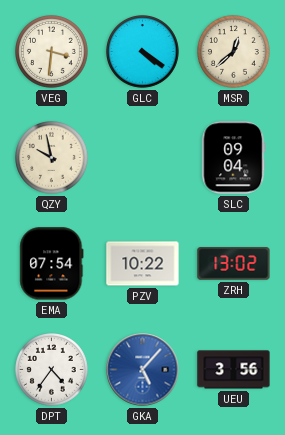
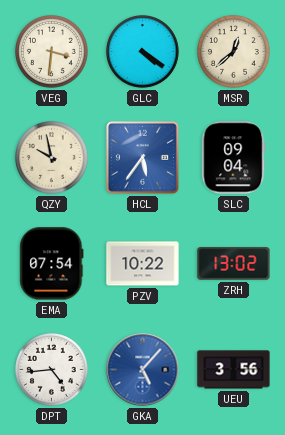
HCL: none -> 5:36 (142, 157)
DPT: 4:36 -> 4:44 (52, 370)
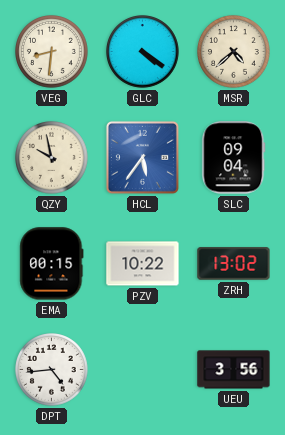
VEG: 3:31 -> 8:31 (52, 52)
MSR: 12:38 -> 4:38 (234, 52)
EMA: 07:54 -> 00:15 (52, 264)
GKA: 5:07 -> none (143, 370)
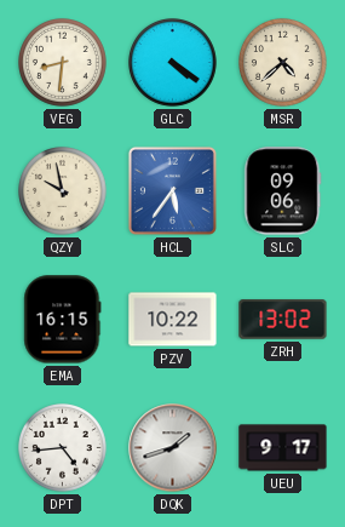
SLC: 09:04 -> 09:06 (283, 191)
EMA: 00:15 -> 16:15 (63, 320)
DQK: none -> 1:42 (173, 448)
UEU: 3:56 -> 9:17 (283, 448)
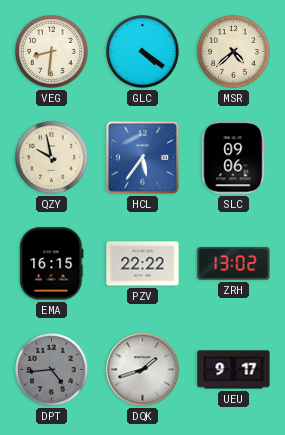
PZV: 10:22 -> 22:22 (143, 264)
DPT dial: white -> grey (52, 370)
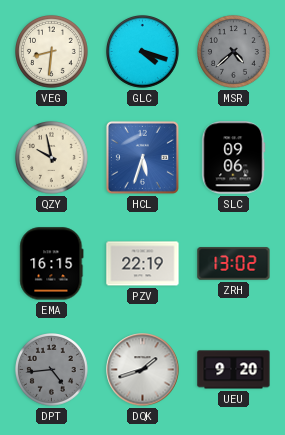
GLC: 4:21 -> 4:18 (143, 52)
MSR dial: cream -> grey (234, 52)
HCL: 5:36 -> 5:33 (142, 157)
PZV: 22:22 -> 22:19 (143, 264)
UEU: 9:17 -> 9:20 (234, 370)
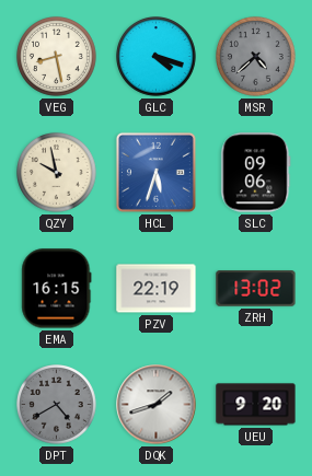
VEG: 8:31 -> 8:28 (57, 57)
DPT: 4:44 -> 4:40 (57, 405)
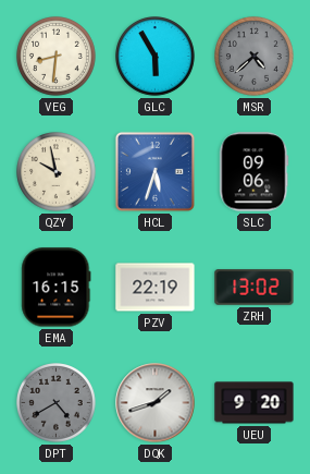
VEG: 8:28 -> 8:31 (57, 57)
GLC: 4:18 -> 5:55 (156, 57)
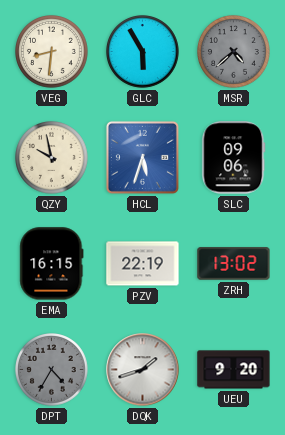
DPT: 4:40 -> 4:35 (52, 370)
